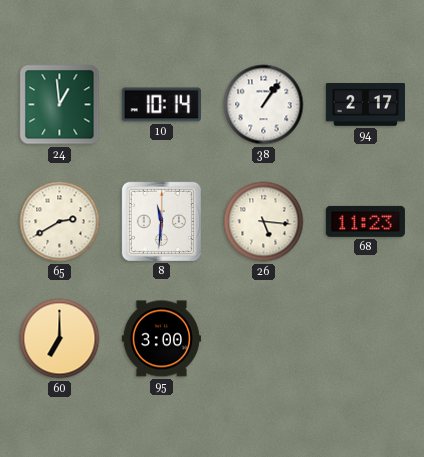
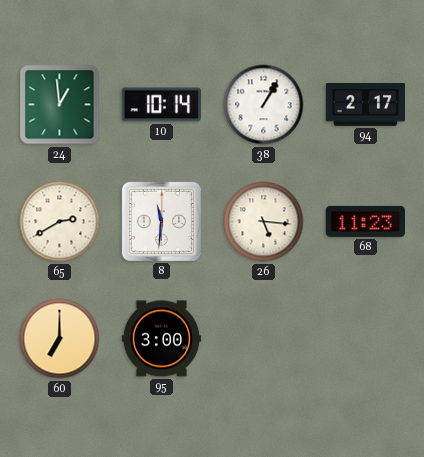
38: 1:06 -> 1:05 (264, 105)
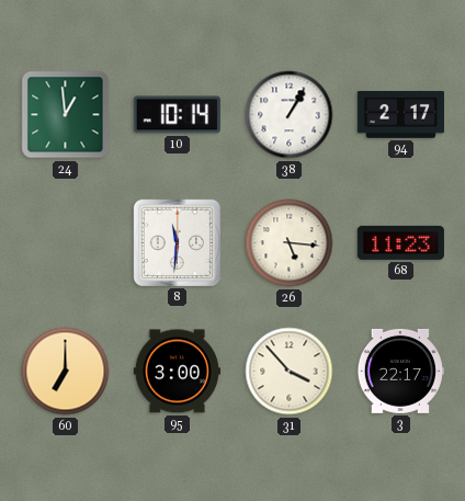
65: 2:40 -> none (60, 222)
31: none -> 3:53 (290, 372)
3: none -> 22:17 (400, 371)
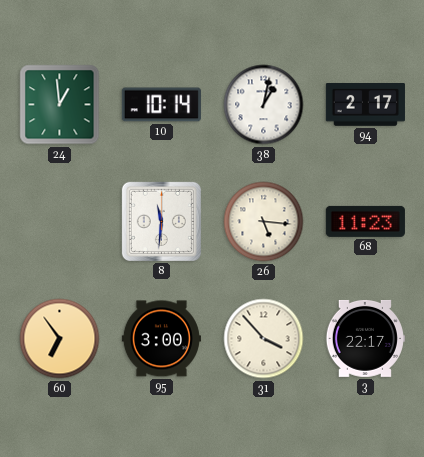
38: 1:05 -> 1:02 (264, 105)
60: 7:00 -> 6:54 (60, 339)
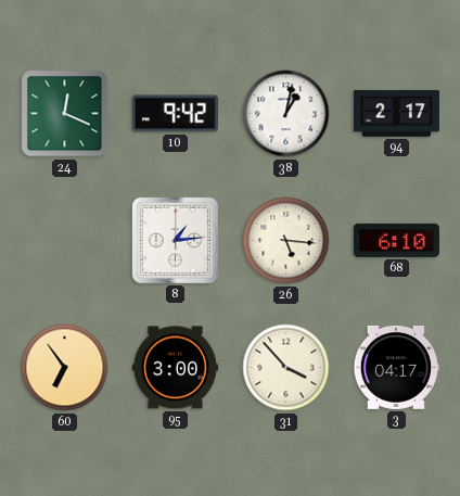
24: 12:59 -> 12:19 (65, 114)
10: 10:14 -> 9:42 (175, 114)
8: 11:31 -> 1:14 (175, 240)
68: 11:23 -> 6:10 (396, 240)
3: 22:17 -> 04:17 (396, 367)
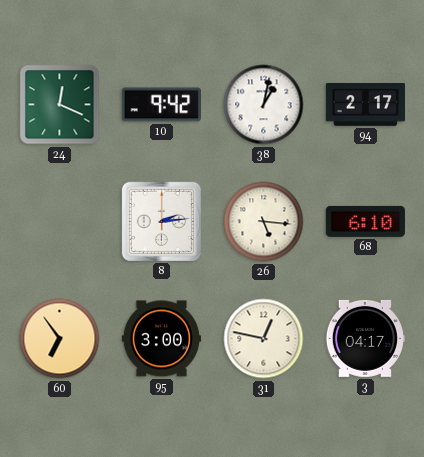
8: 1:14 -> 2:14 (161, 221)
31: 3:53 -> 12:47 (264, 339)
